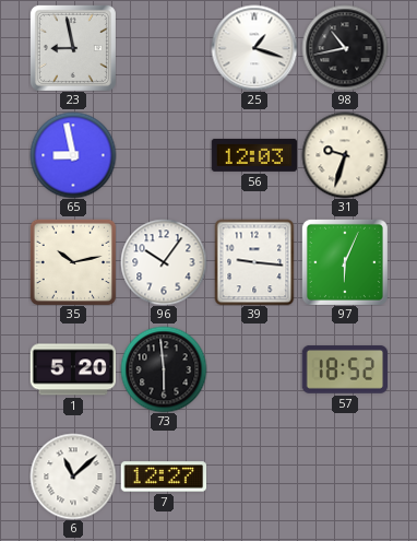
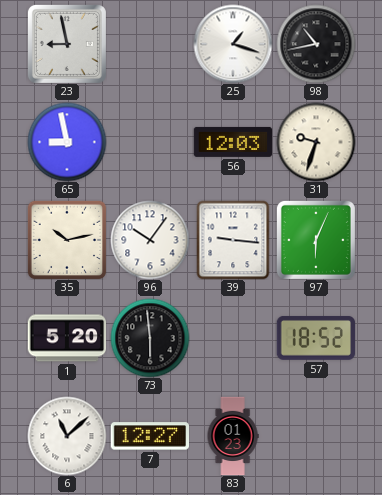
83: none -> 01:23 (233, 436)
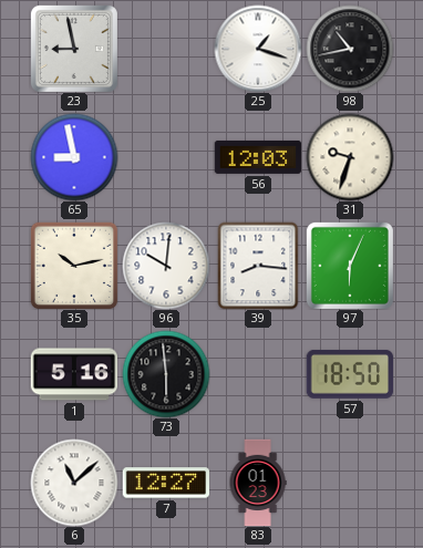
96: 10:06 -> 10:01 (166, 266)
39: 9:16 -> 8:16 (258, 266)
1: 5:20 -> 5:16 (74, 374)
57: 18:52 -> 18:50 (350, 374)
